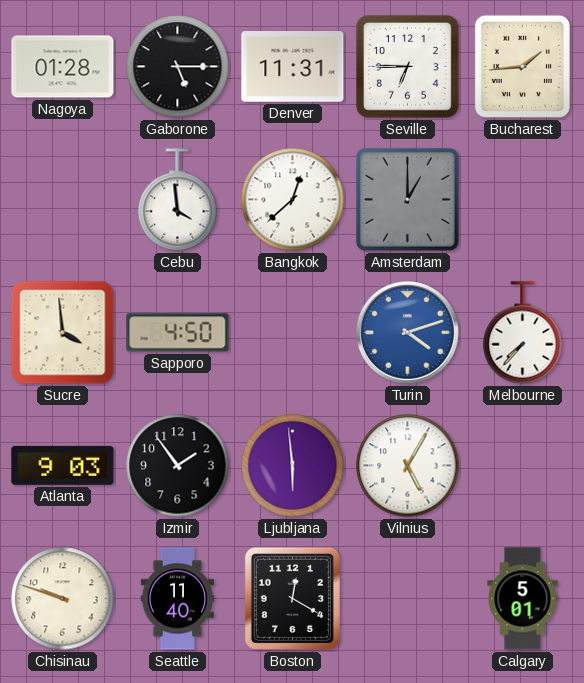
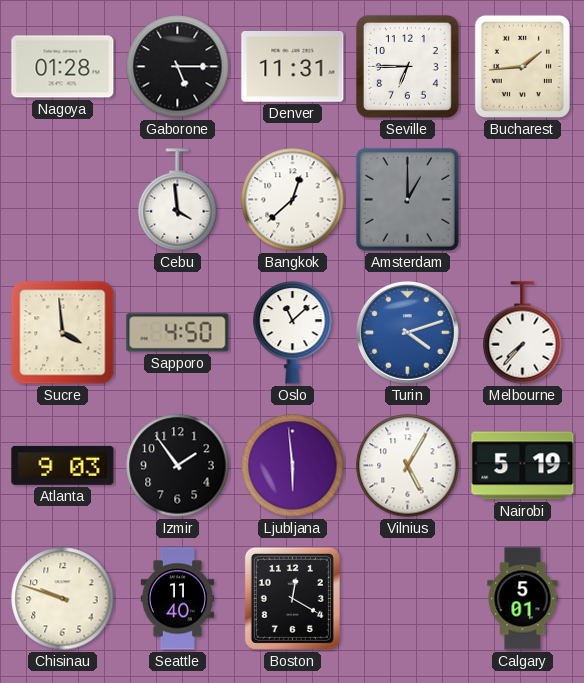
Oslo: none -> 11:08 (293, 333)
Nairobi: none -> 5:19 (523, 466)
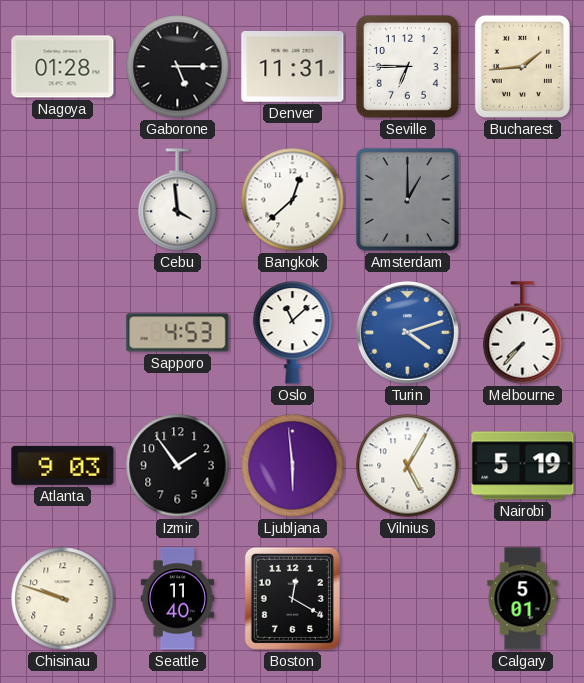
Sucre: 3:59 -> none (63, 333)
Sapporo: 4:50 -> 4:53 (178, 333)
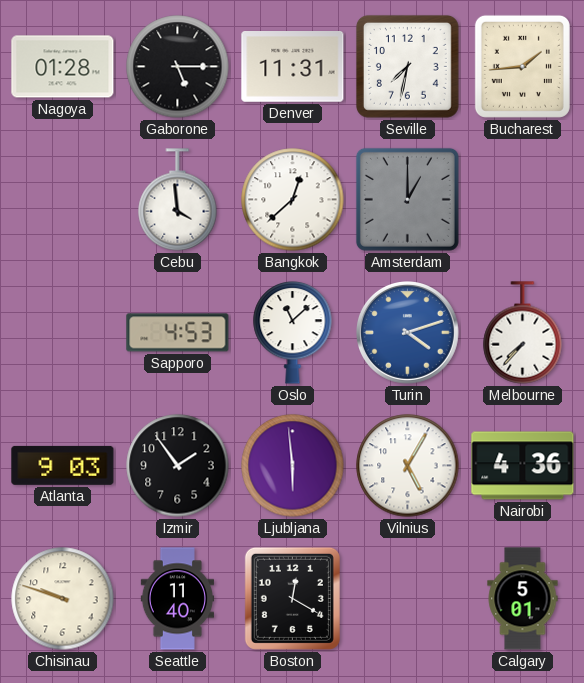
Seville: 6:45 -> 7:32 (407, 66)
Nairobi: 5:19 -> 4:36 (523, 466)
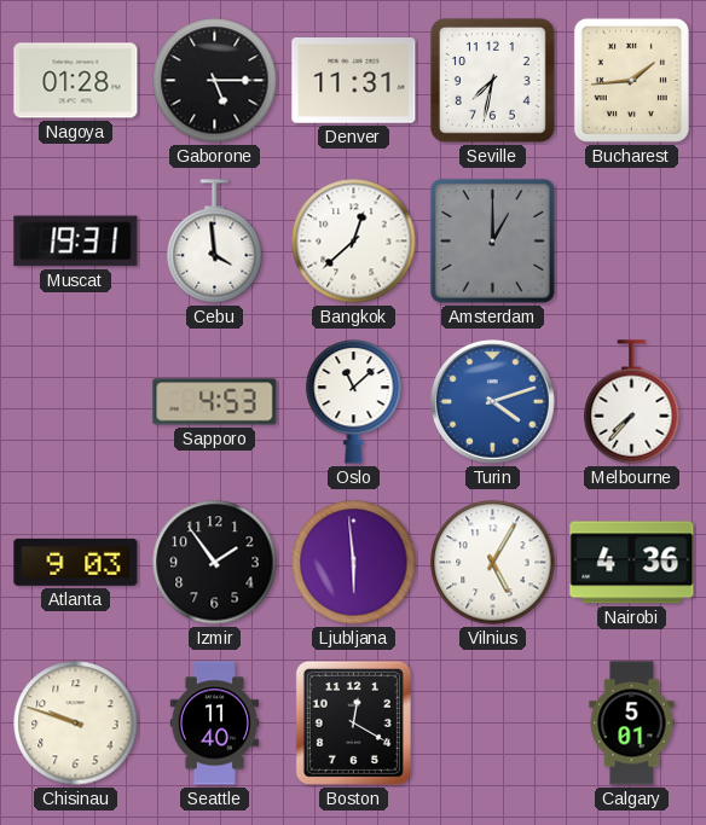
Muscat: none -> 19:31 (76, 242)
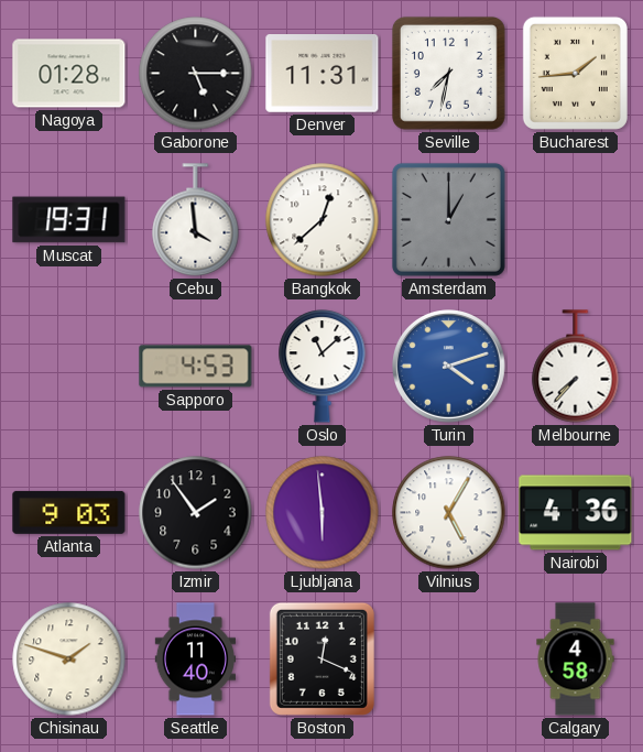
Chisinau: 9:48 -> 1:48 (69, 660)
Boston: 12:20 -> 12:19 (321, 658)
Calgary: 5:01 -> 4:58 (576, 660)
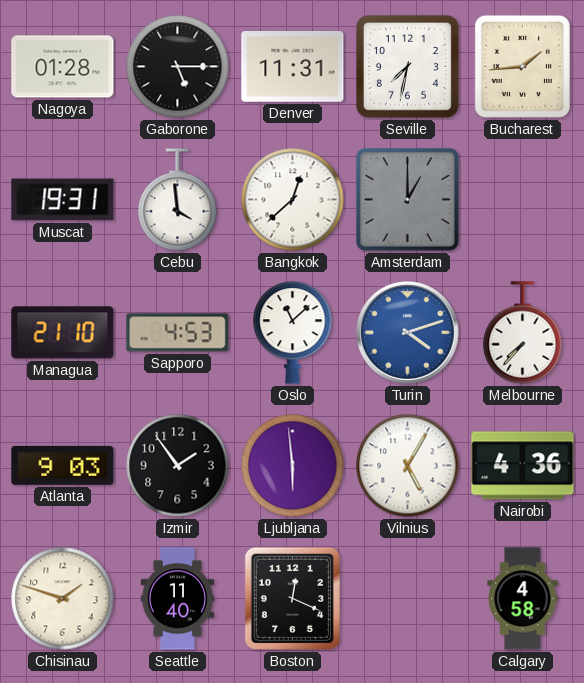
Managua: none -> 21:10 (63, 333)
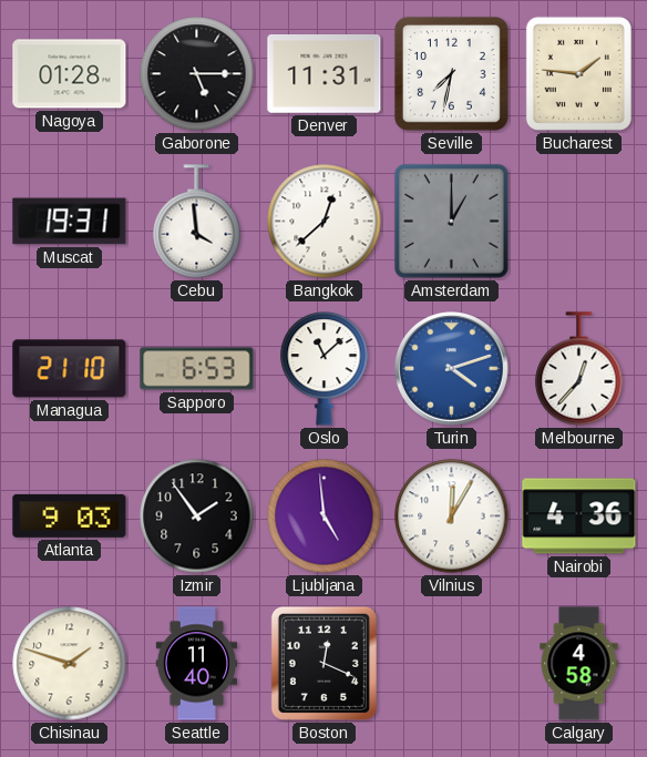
Bucharest: 1:44 -> 1:46 (578, 73)
Sapporo: 4:53 -> 6:53 (197, 369)
Melbourne: 7:37 -> 12:37 (579, 369)
Ljubljana: 5:59 -> 4:59 (325, 516)
Vilnius: 5:05 -> 12:05 (452, 516)
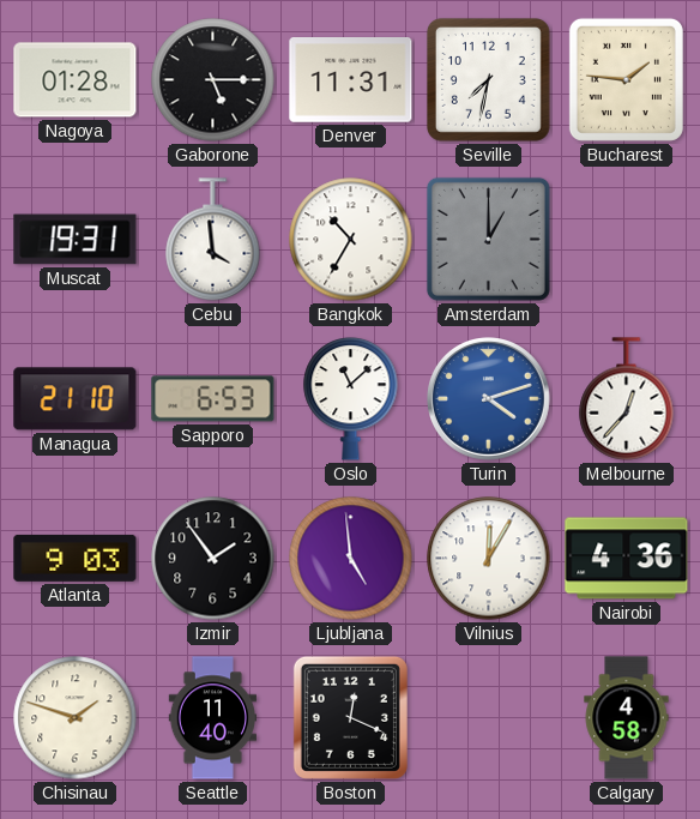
Bangkok: 12:38 -> 10:35 (351, 240)
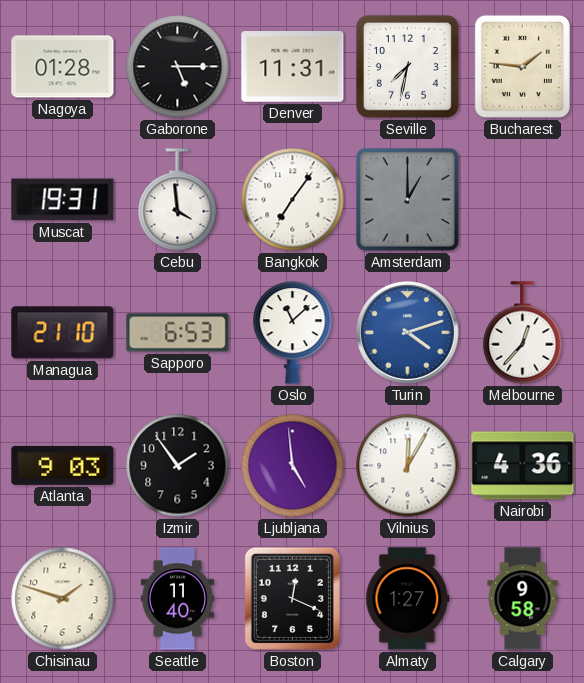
Bangkok: 10:35 -> 7:06 (293, 200)
Almaty: none -> 1:27 (408, 599)
Calgary: 4:58 -> 9:58 (523, 599)
